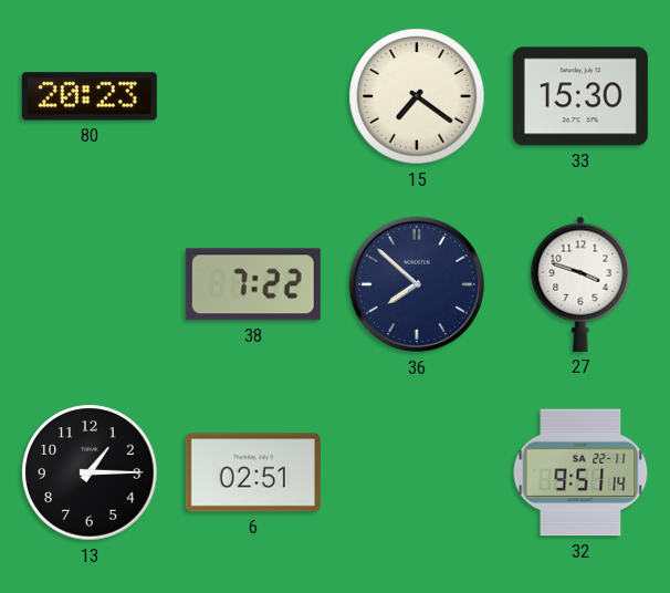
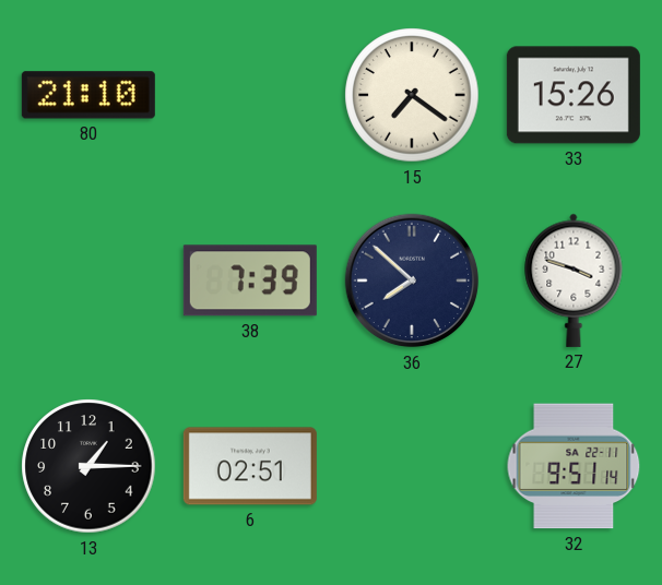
80: 20:23 -> 21:10 (88, 95)
33: 15:30 -> 15:26 (574, 95)
38: 7:22 -> 7:39 (250, 280)
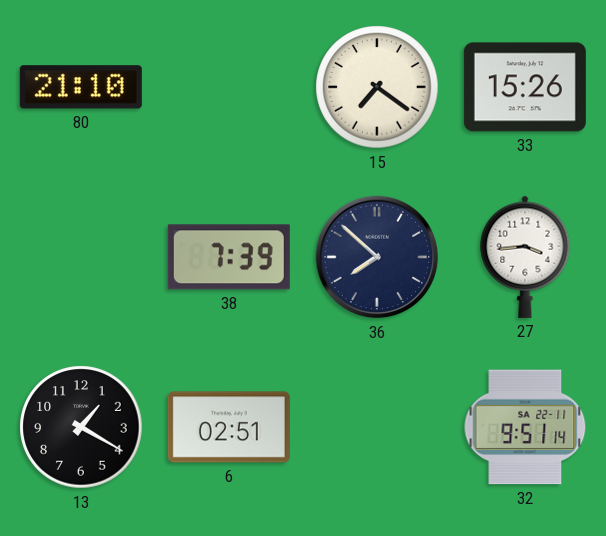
27: 3:48 -> 3:44 (525, 257)
13: 1:15 -> 1:20 (81, 427)
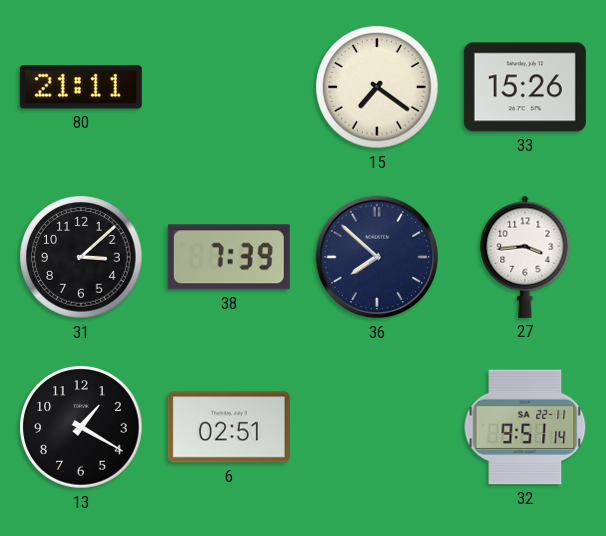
80: 21:10 -> 21:11 (81, 87)
31: none -> 3:08 (81, 257)
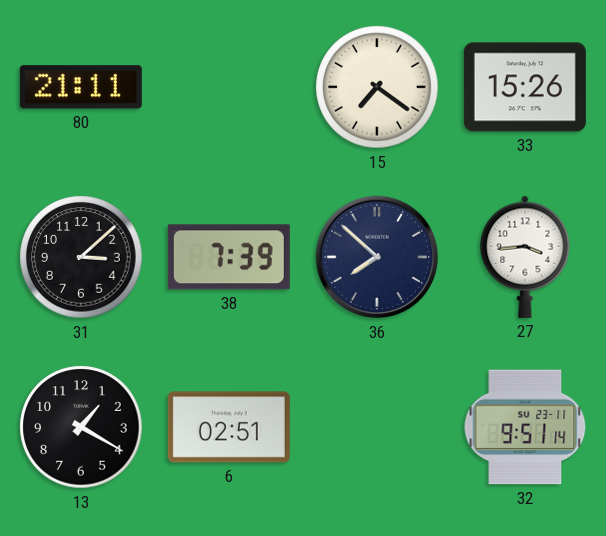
32 date: SA 22-11 -> SU 23-11 (525, 427)
